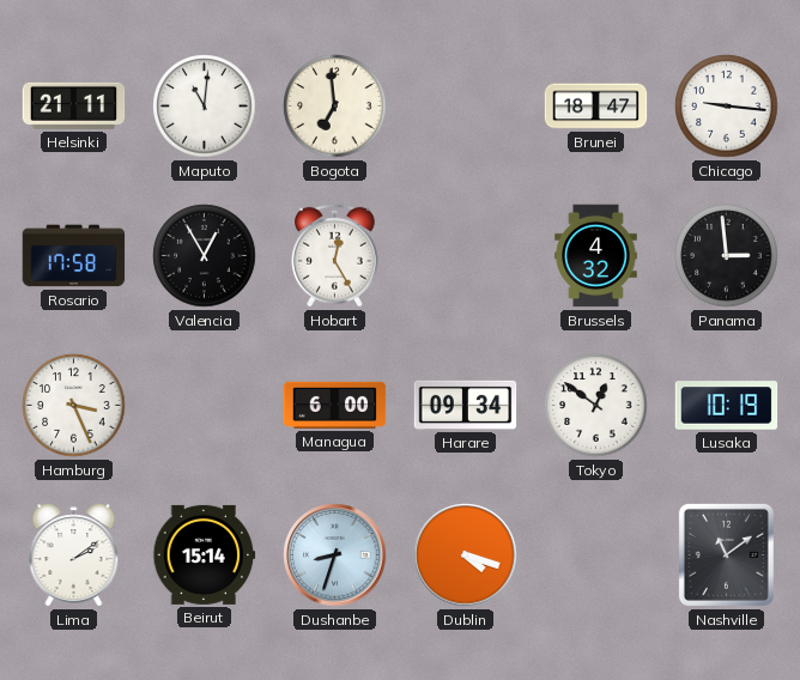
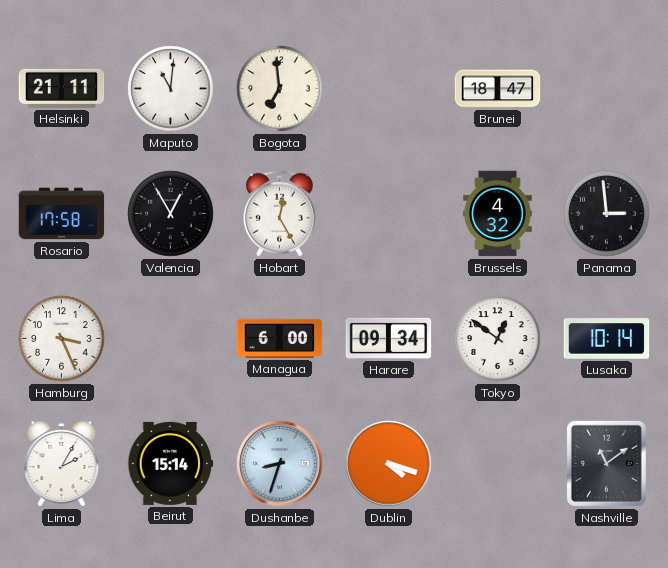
Chicago: 9:16 -> none (727, 107)
Lusaka: 10:19 -> 10:14 (607, 339)
Lima: 2:09 -> 2:05 (62, 464)
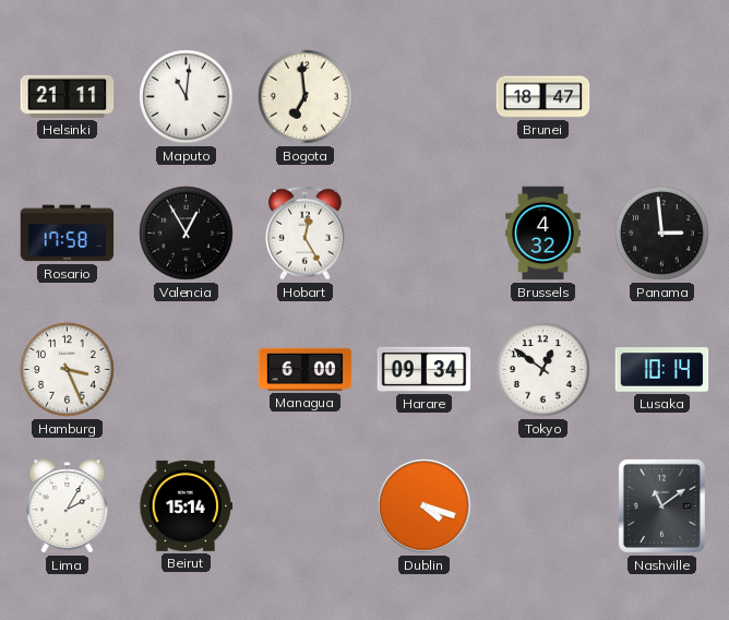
Dushanbe: 8:33 -> none (280, 464)
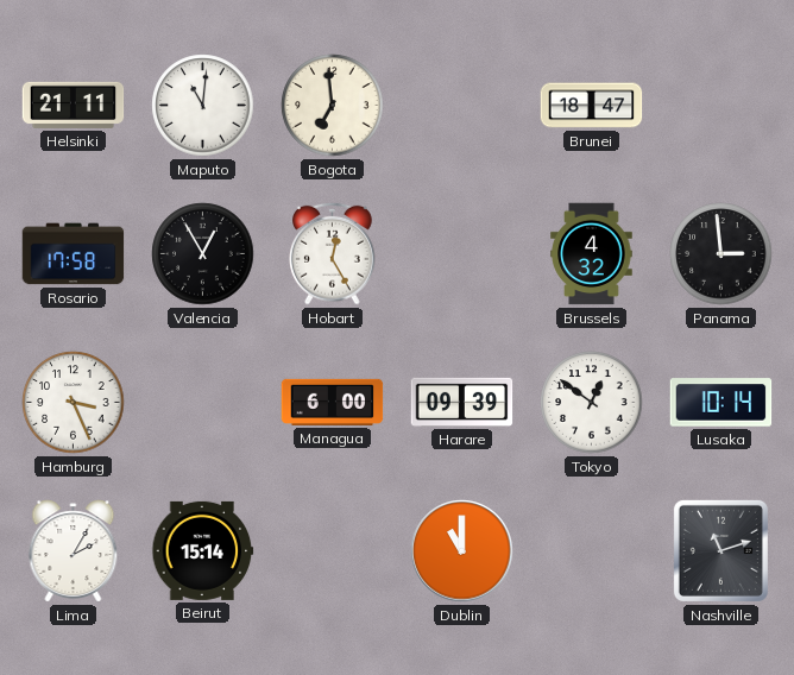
Harare: 09:34 -> 09:39 (462, 402)
Dublin: 4:18 -> 11:00 (462, 551)
Nashville: 11:09 -> 11:12 (720, 550)
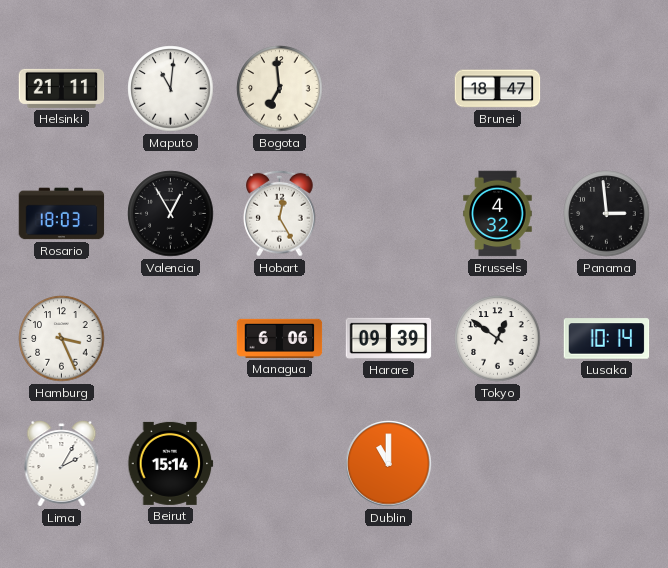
Rosario: 17:58 -> 18:03 (62, 214)
Managua: 6:00 -> 6:06 (280, 338)
Nashville: 11:12 -> none (720, 550)
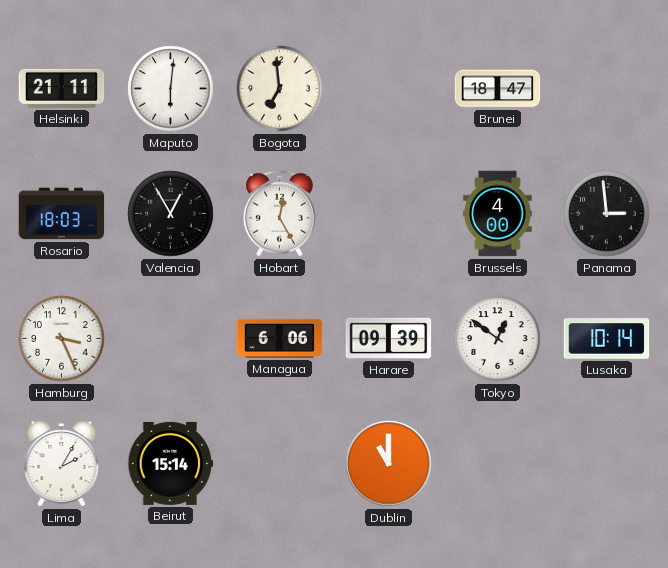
Maputo: 11:01 -> 6:01 (171, 89)
Brussels: 4:32 -> 4:00 (498, 214)
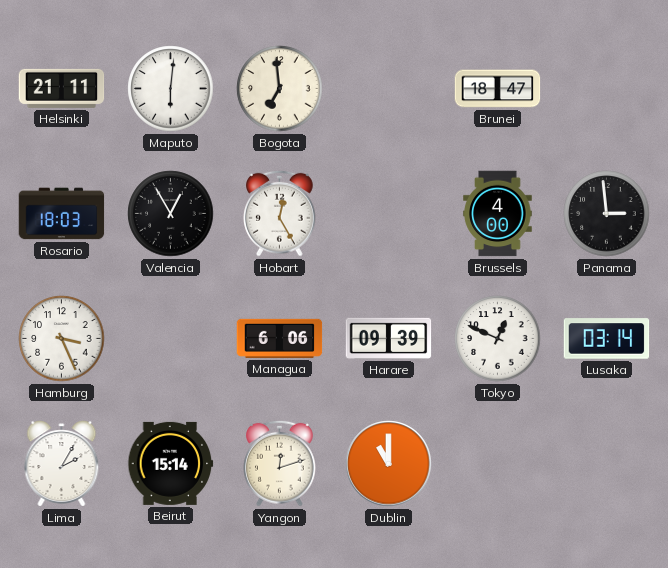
Tokyo: 12:51 -> 12:49 (498, 339)
Lusaka: 10:14 -> 03:14 (607, 339)
Yangon: none -> 12:12 (280, 463)
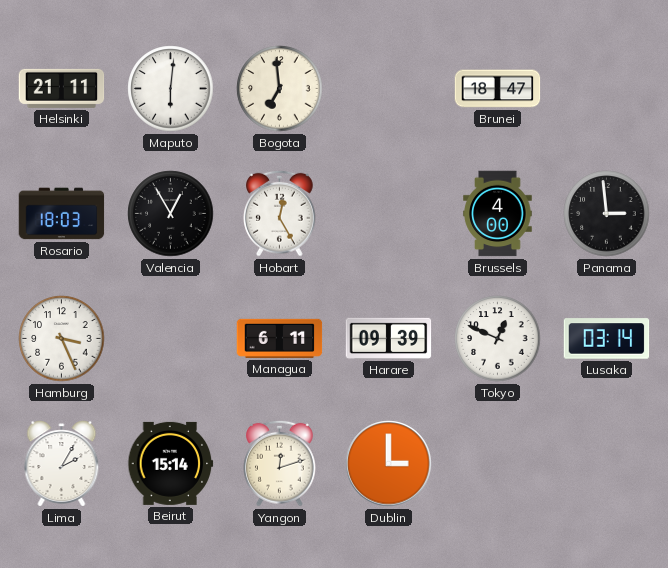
Managua: 6:06 -> 6:11 (280, 338)
Dublin: 11:00 -> 3:00 (389, 464)
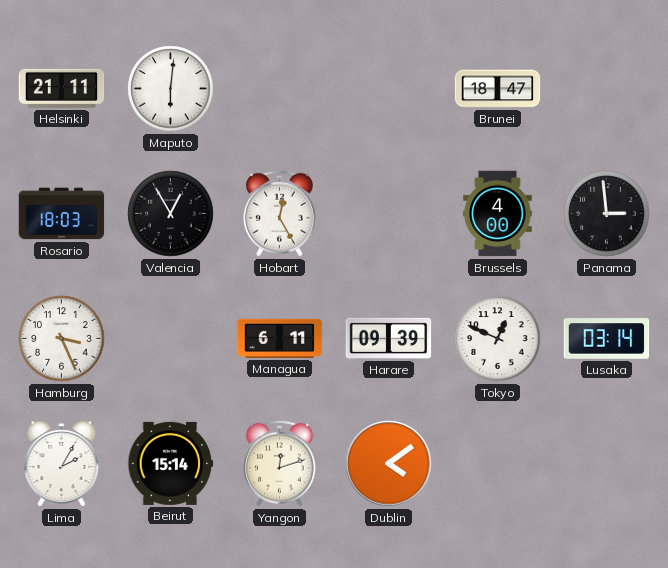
Bogota: 6:59 -> none (280, 89)
Dublin: 3:00 -> 4:09 (389, 464)
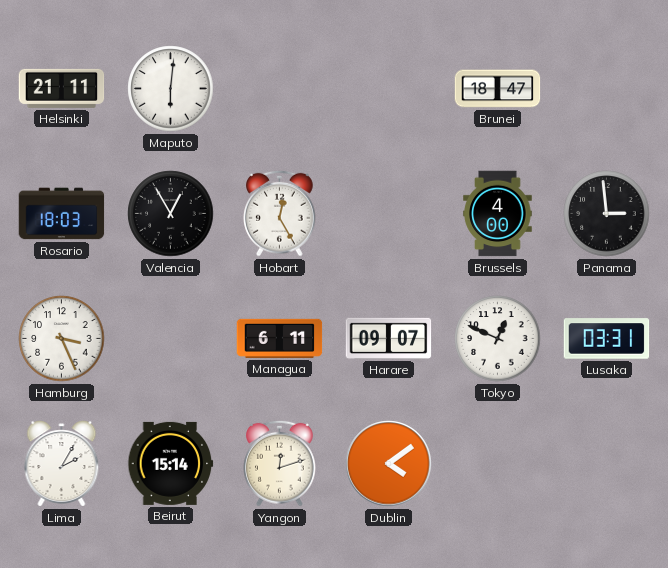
Harare: 09:39 -> 09:07 (389, 338)
Lusaka: 03:14 -> 03:31 (607, 339)
